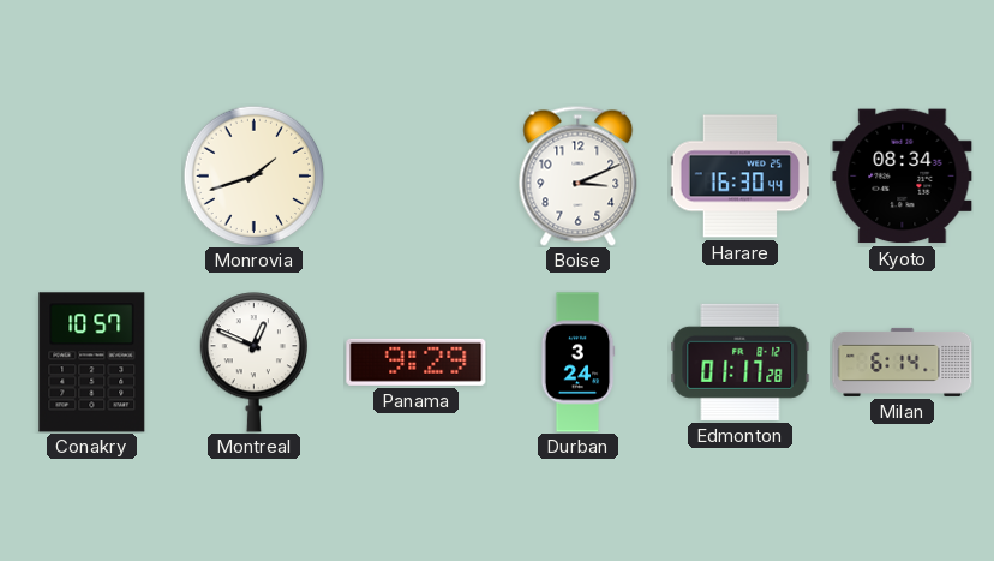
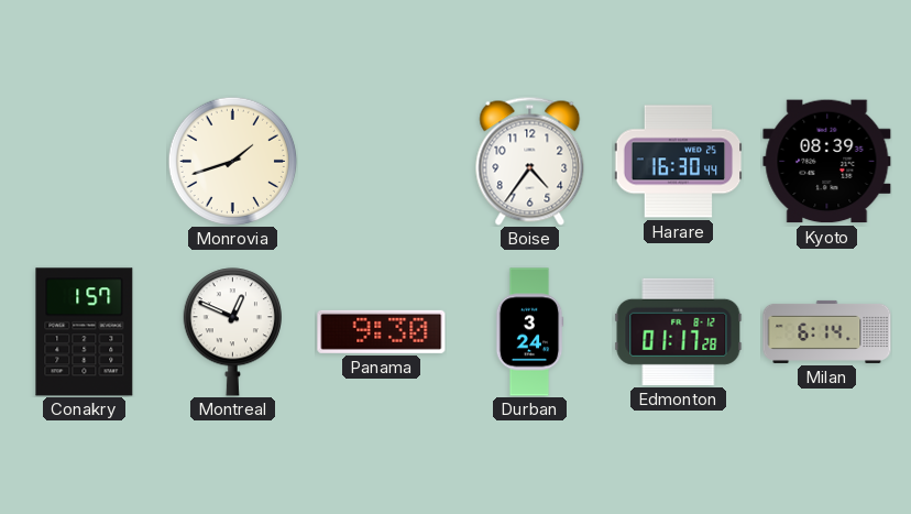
Boise: 3:11 -> 4:36 (530, 161)
Kyoto: 08:34 -> 08:39 (827, 162)
Conakry: 10:57 -> 1:57 (85, 332)
Panama: 9:29 -> 9:30 (382, 331)
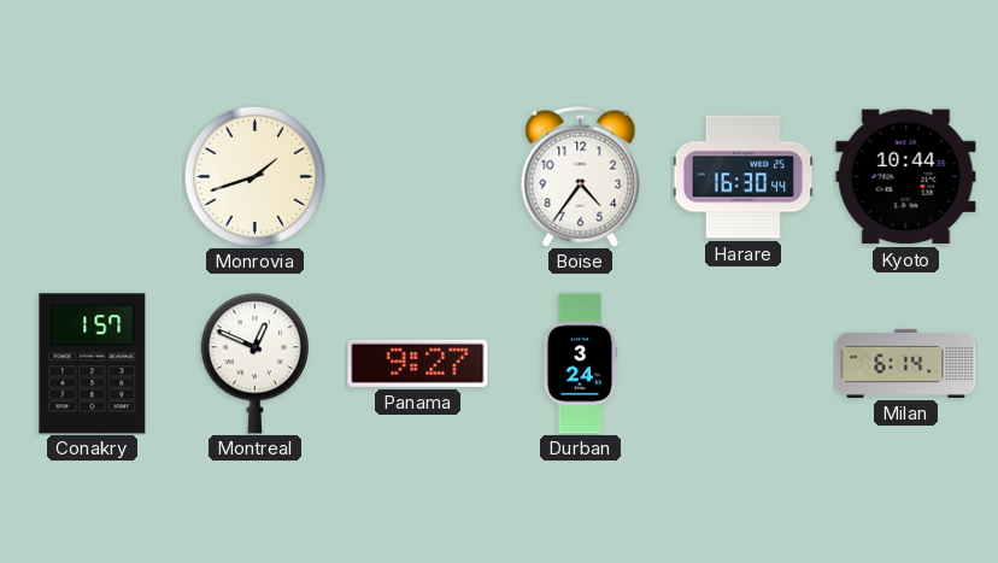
Kyoto: 08:39 -> 10:44 (906, 177)
Panama: 9:30 -> 9:27 (418, 363)
Edmonton: 01:17 -> none (679, 331)
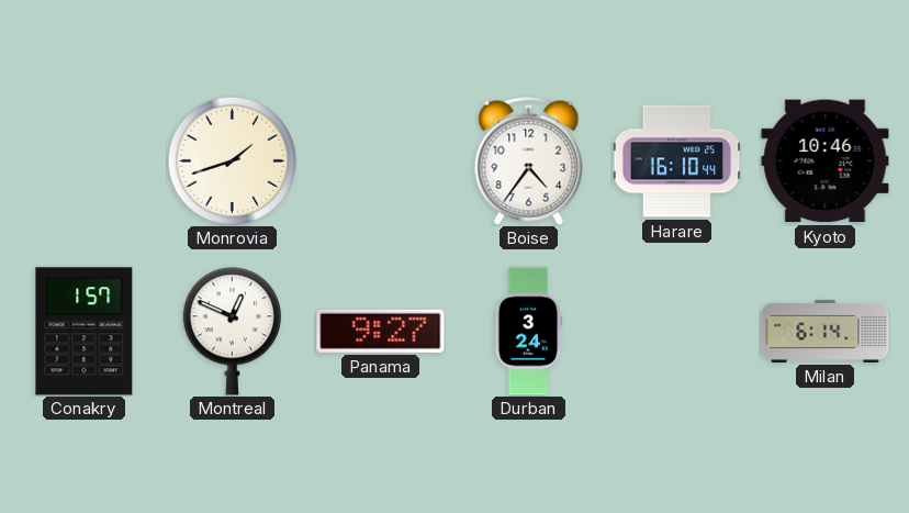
Harare: 16:30 -> 16:10 (676, 161)
Kyoto: 10:44 -> 10:46 (826, 161)
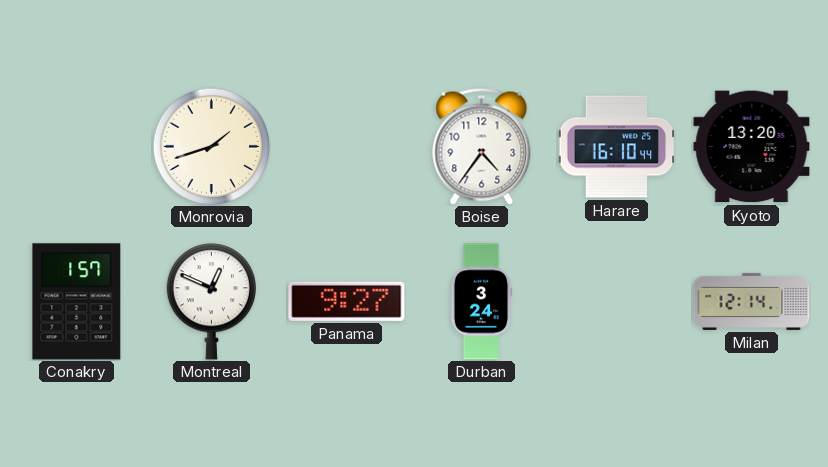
Kyoto: 10:46 -> 13:20 (752, 147)
Milan: 6:14 -> 12:14 (752, 301)
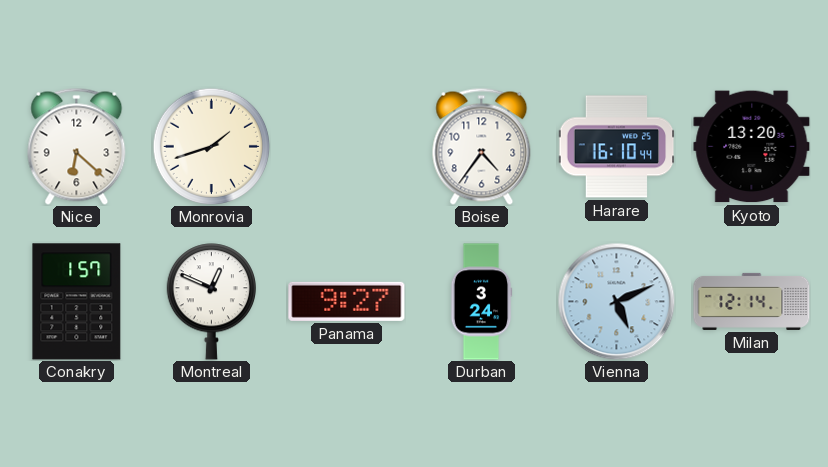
Nice: none -> 6:22 (77, 146)
Vienna: none -> 5:11 (616, 301)
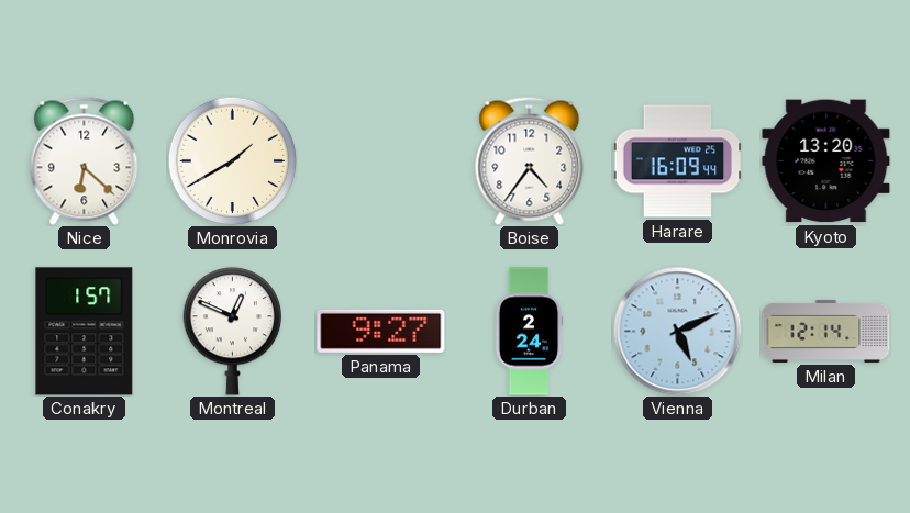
Monrovia: 1:42 -> 1:40 (232, 160)
Harare: 16:10 -> 16:09 (677, 161)
Durban: 3:24 -> 2:24 (529, 332)
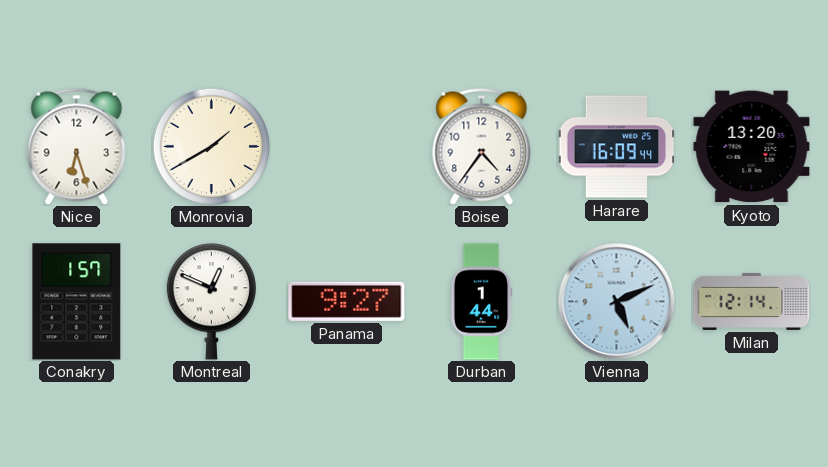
Nice: 6:22 -> 6:27 (77, 146)
Durban: 2:24 -> 1:44 (481, 302)
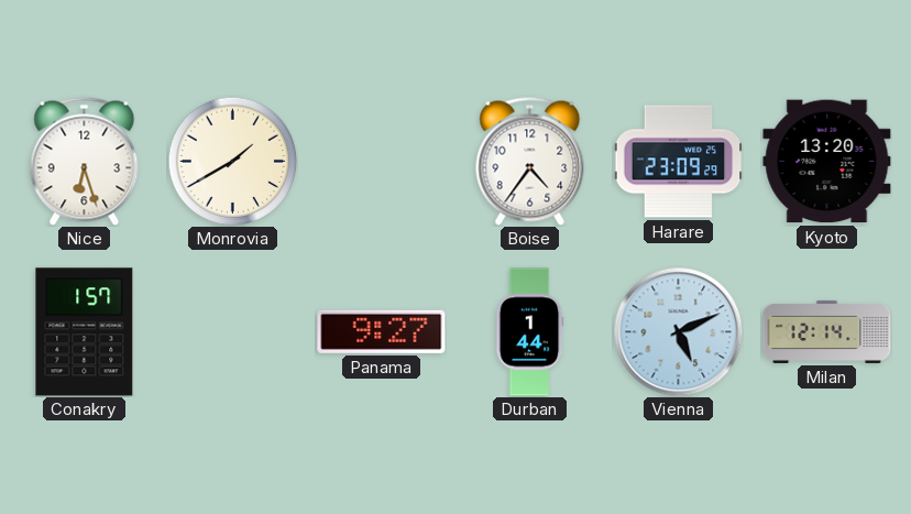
Harare: 16:09 -> 23:09 (678, 162)
Montreal: 12:49 -> none (211, 302)
